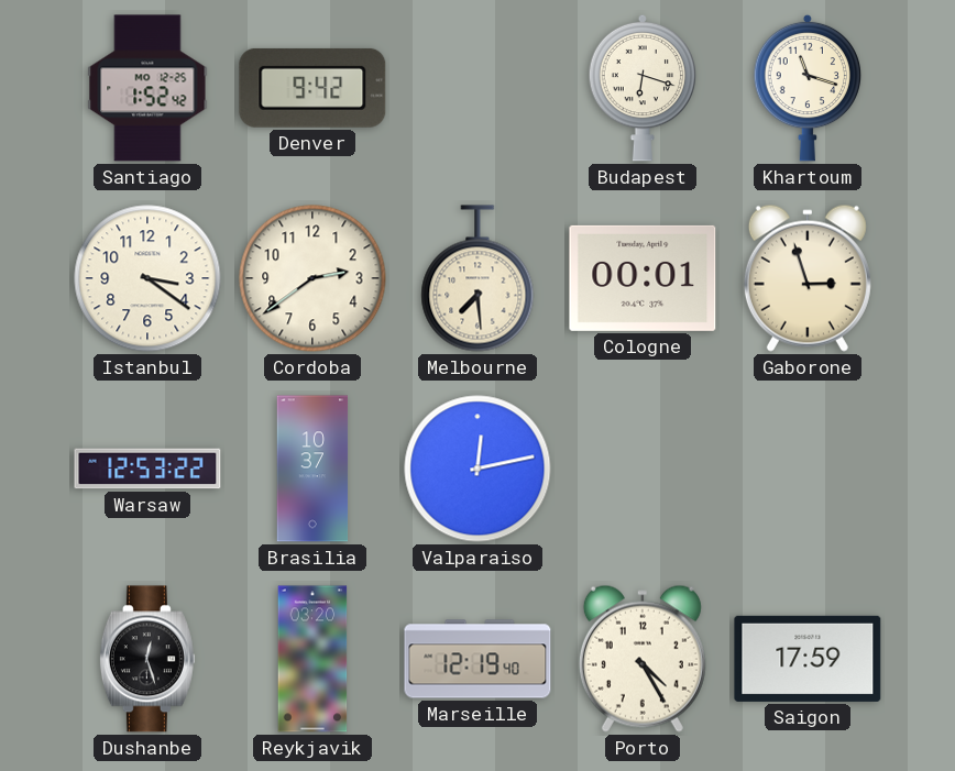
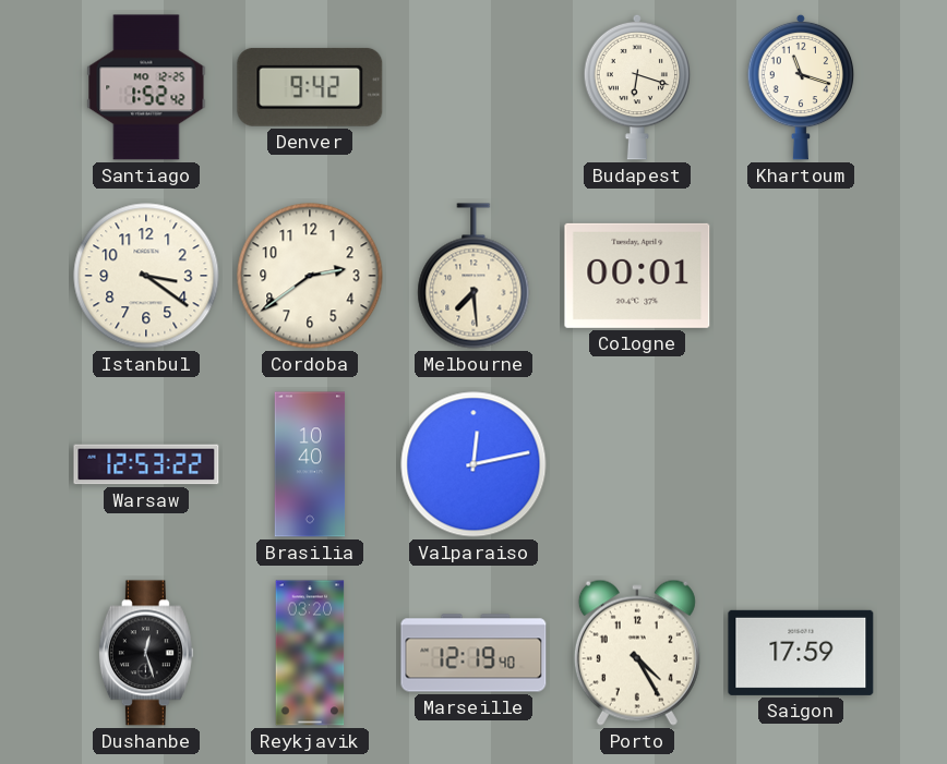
Gaborone: 2:57 -> none (808, 278)
Brasilia: 10:37 -> 10:40 (310, 464)
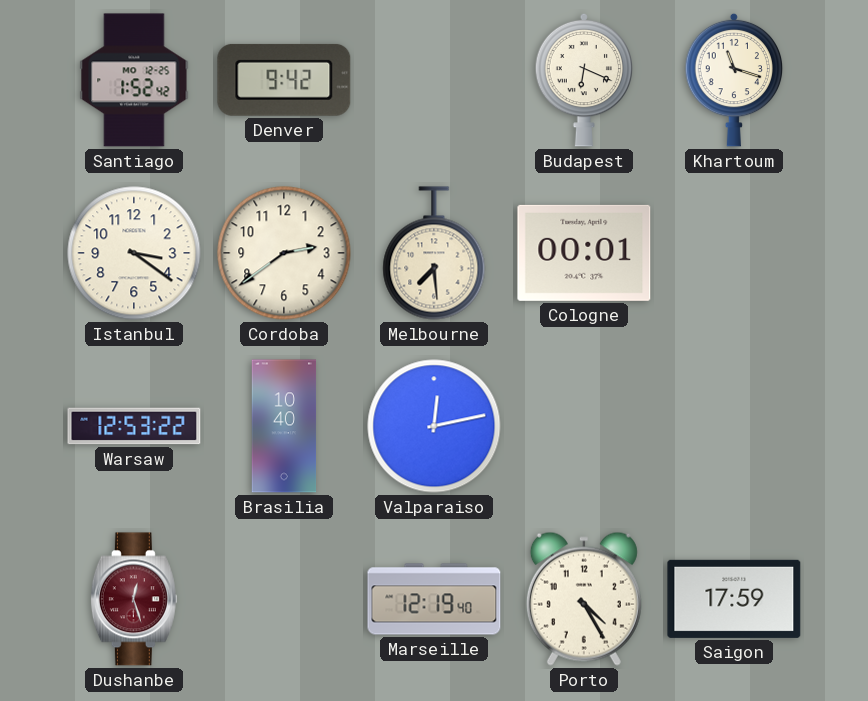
Budapest: 6:18 -> 6:19 (584, 80)
Dushanbe dial: black -> burgundy (134, 599)
Reykjavik: 03:20 -> none (310, 653)
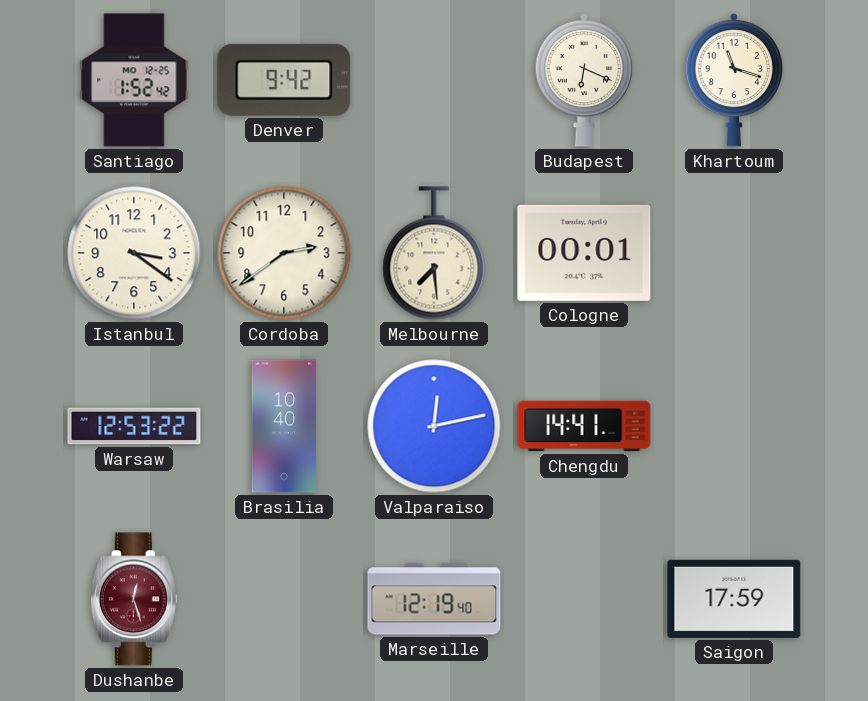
Chengdu: none -> 14:41 (584, 426)
Porto: 4:25 -> none (584, 599)
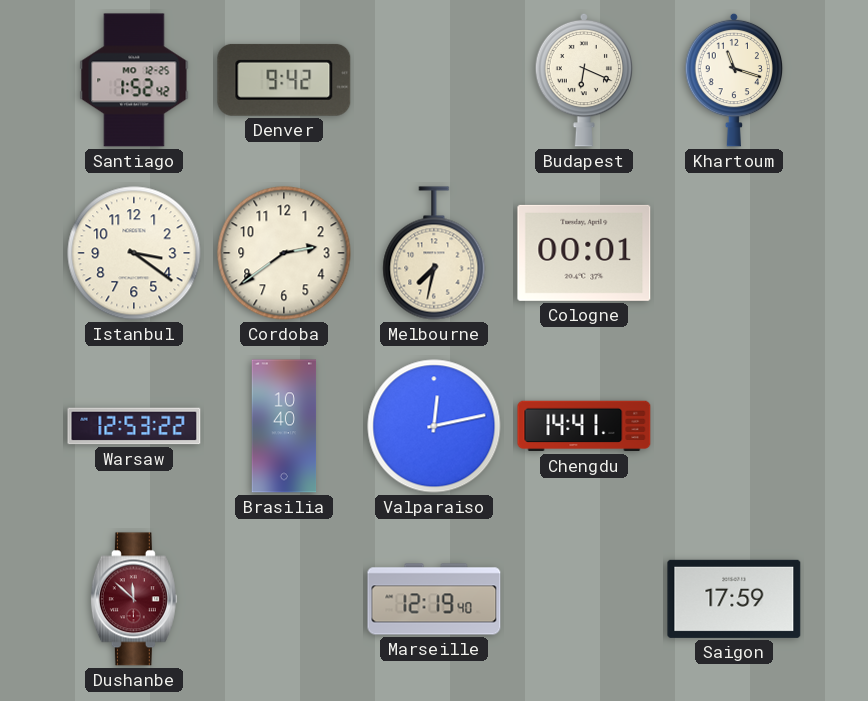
Melbourne: 7:29 -> 7:32 (434, 253)
Dushanbe: 12:27 -> 11:52 (134, 599)
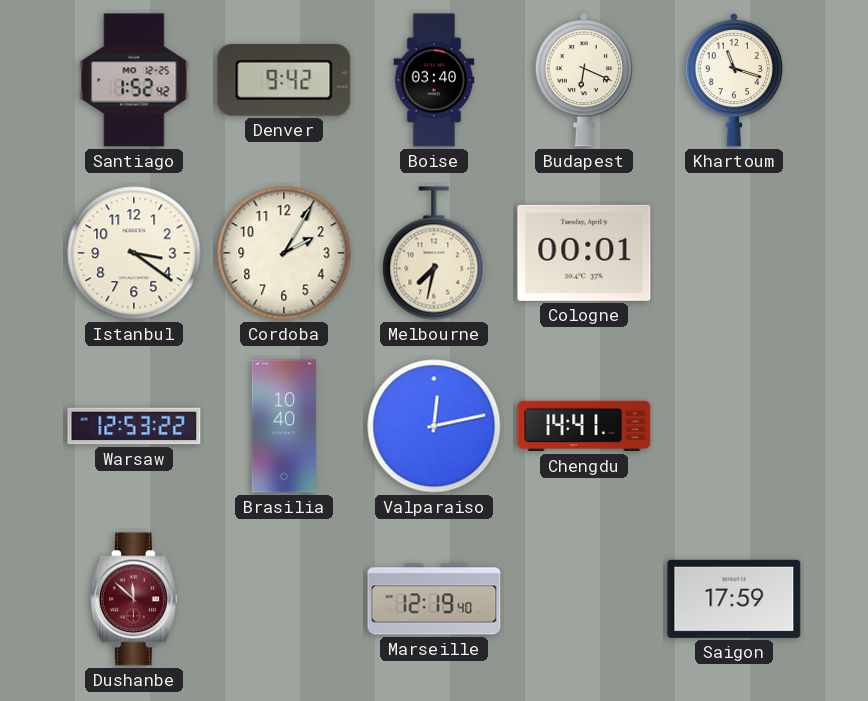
Boise: none -> 03:40 (434, 80)
Cordoba: 2:39 -> 2:05 (284, 253)
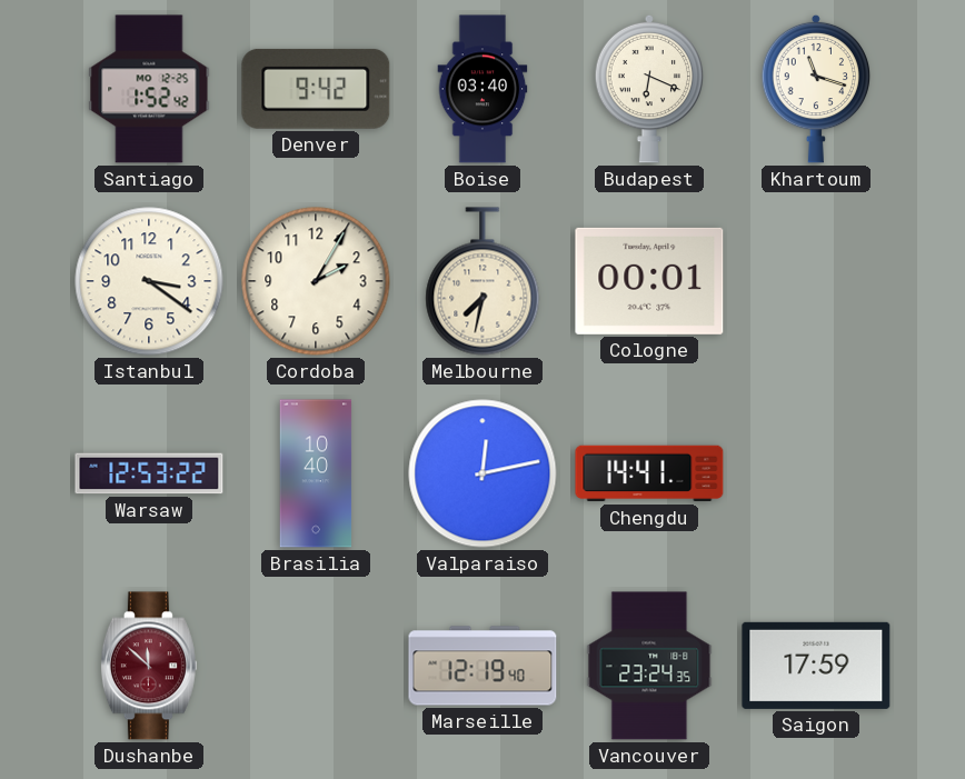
Vancouver: none -> 23:24 (649, 666)
